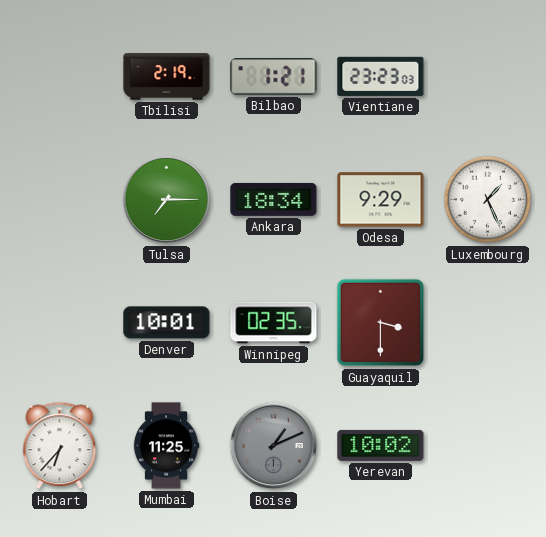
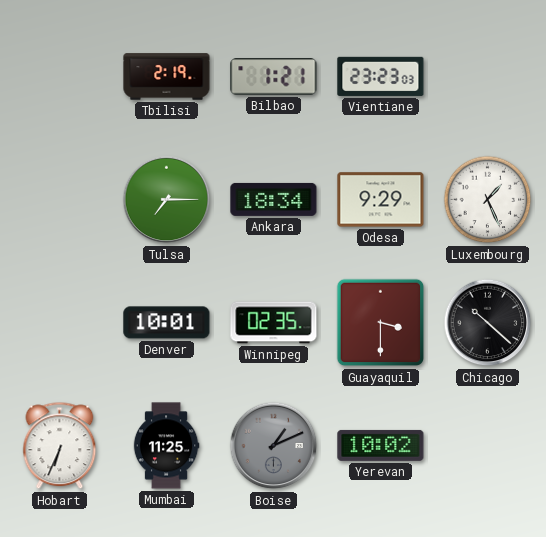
Chicago: none -> 10:22 (488, 323)
Hobart: 6:37 -> 6:34 (60, 446)
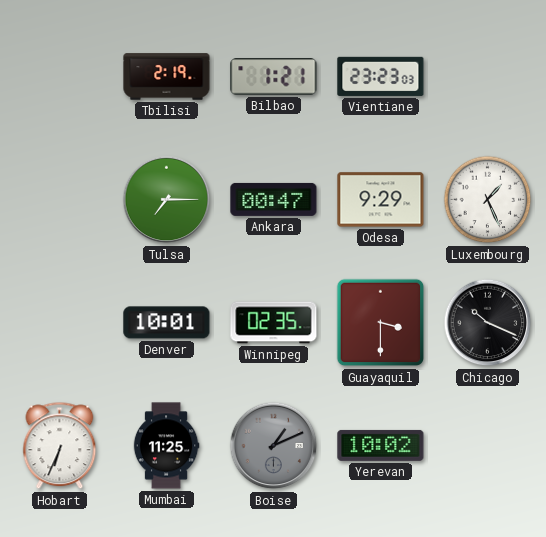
Ankara: 18:34 -> 00:47 (274, 199)
Chicago: 10:22 -> 10:19 (488, 323)
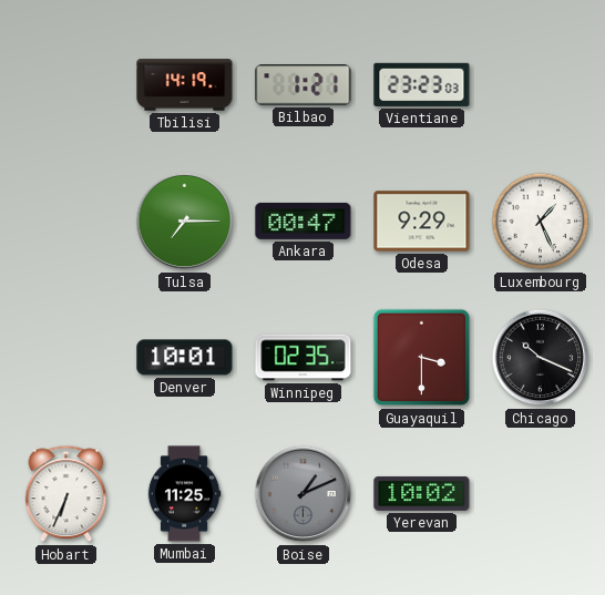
Tbilisi: 2:19 -> 14:19 (185, 85)
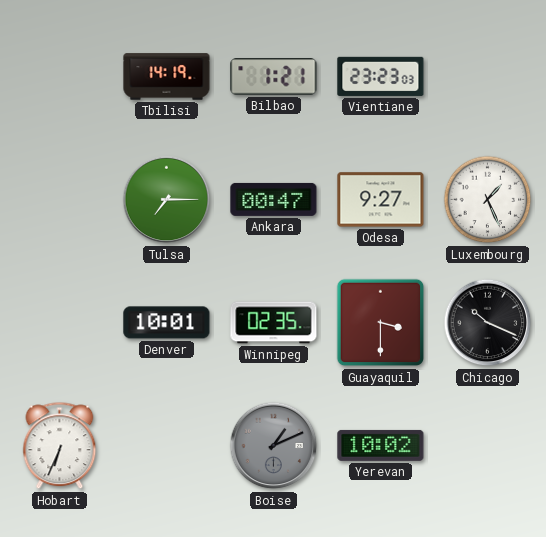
Odesa: 9:29 -> 9:27 (381, 200)
Mumbai: 11:25 -> none (184, 494)
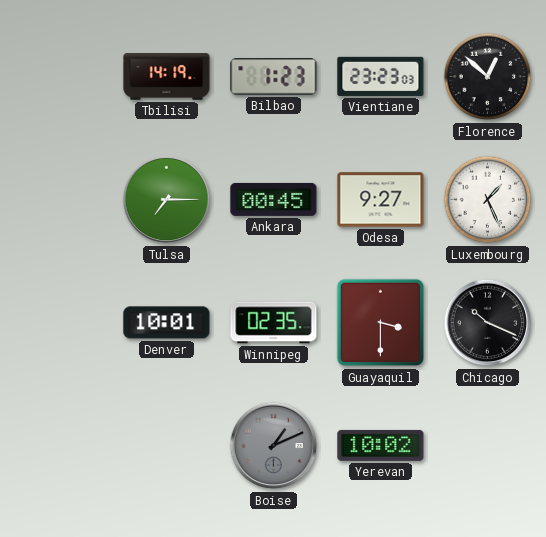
Bilbao: 1:21 -> 1:23 (274, 77)
Florence: none -> 12:52 (488, 77)
Ankara: 00:47 -> 00:45 (274, 199)
Hobart: 6:34 -> none (60, 446)
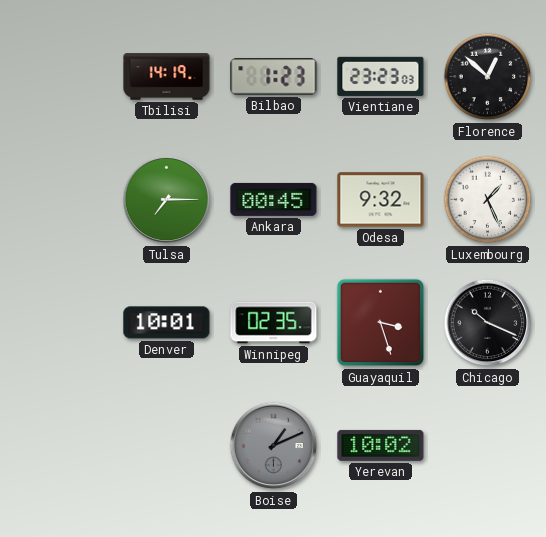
Odesa: 9:27 -> 9:32 (381, 200)
Guayaquil: 3:30 -> 3:27 (381, 323)
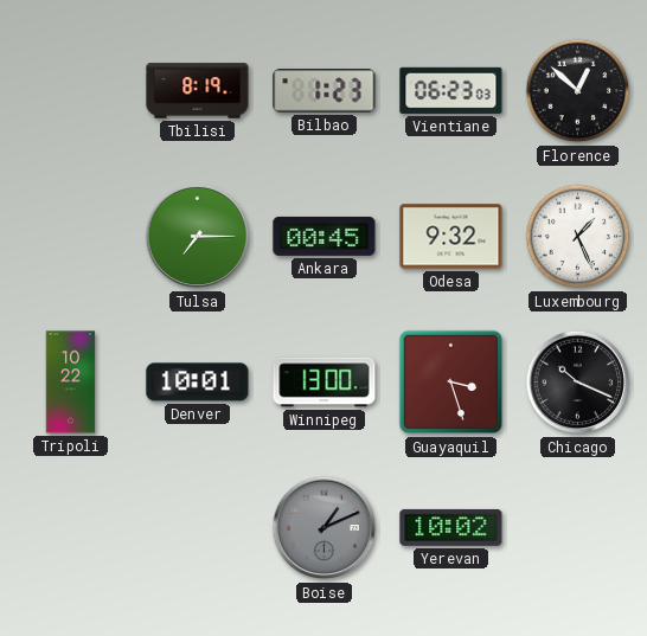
Tbilisi: 14:19 -> 8:19 (198, 91)
Vientiane: 23:23 -> 06:23 (451, 90)
Tripoli: none -> 10:22 (71, 383)
Winnipeg: 02:35 -> 13:00 (325, 383)
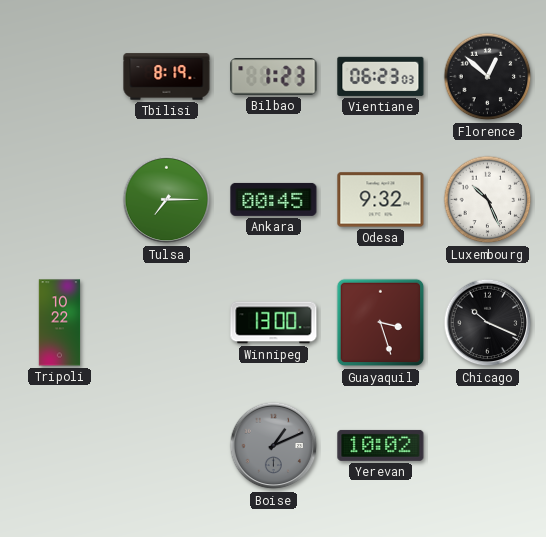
Luxembourg: 1:26 -> 10:26 (488, 200)
Denver: 10:01 -> none (198, 383)
